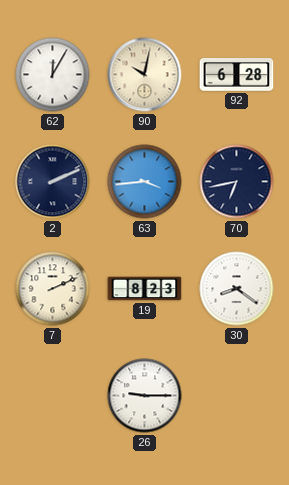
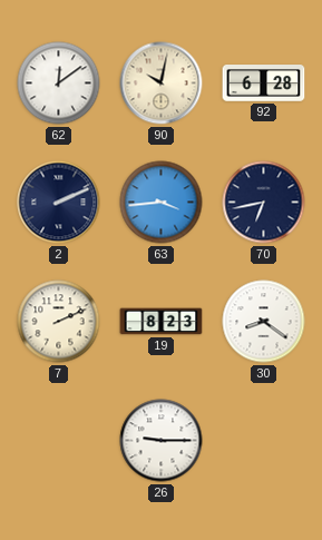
62: 12:05 -> 12:09 (59, 84)
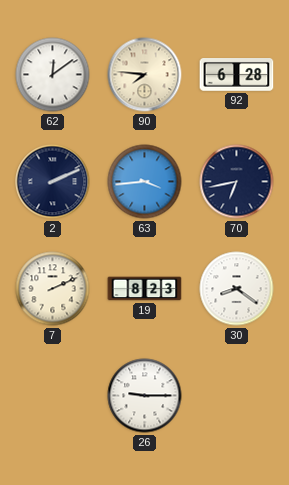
90: 10:02 -> 7:46 (145, 75)
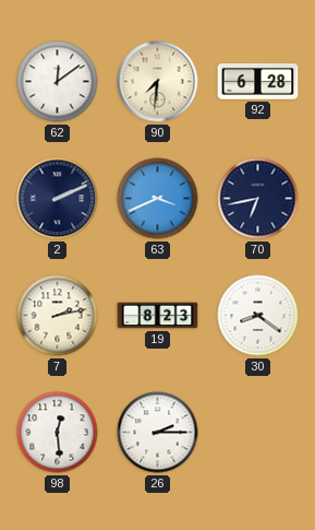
90: 7:46 -> 7:31 (158, 82)
63: 3:44 -> 3:41 (158, 199)
7: 2:11 -> 2:13 (58, 316)
98: none -> 12:29 (58, 433)
26: 9:15 -> 2:15 (158, 433)
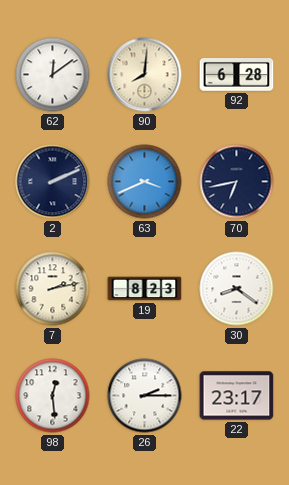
90: 7:31 -> 8:01 (145, 75)
22: none -> 23:17 (237, 396)
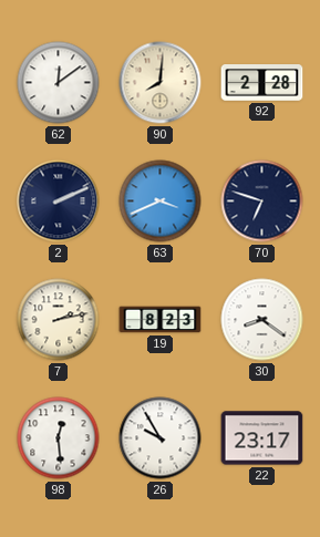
92: 6:28 -> 2:28 (262, 83)
70: 6:43 -> 6:48 (262, 202)
26: 2:15 -> 9:55 (161, 438)
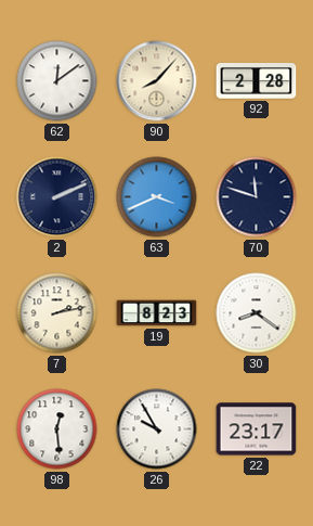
90: 8:01 -> 8:07 (157, 81)
70: 6:48 -> 11:48 (257, 197)
